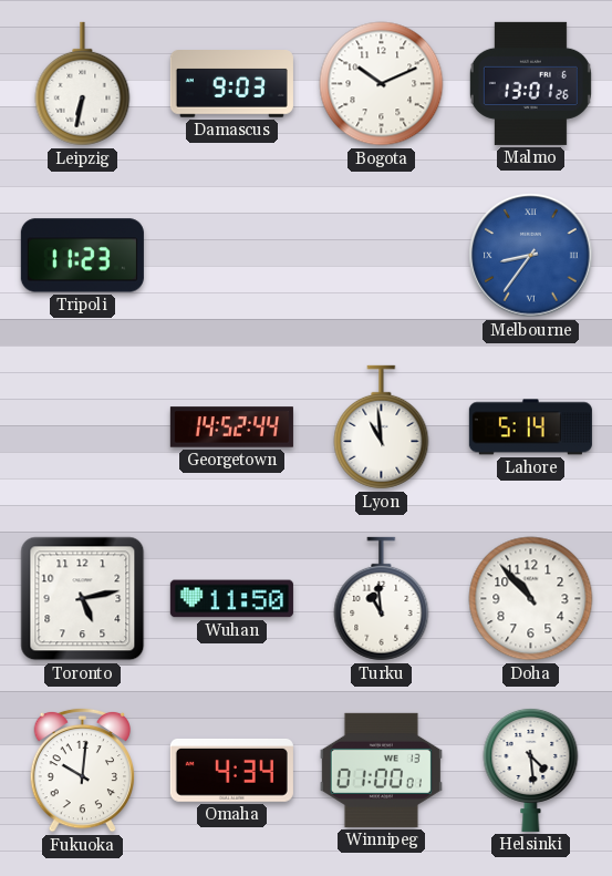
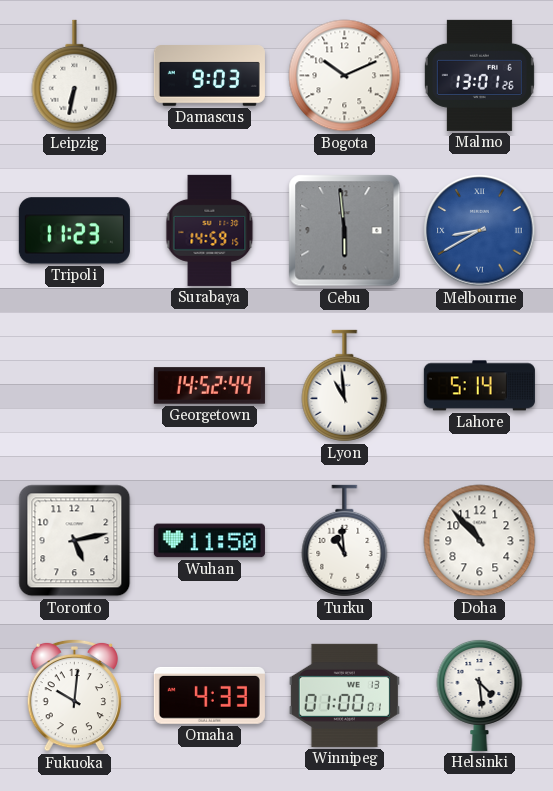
Surabaya: none -> 14:59 (210, 230)
Cebu: none -> 5:59 (345, 231)
Melbourne: 8:36 -> 8:40 (480, 231)
Omaha: 4:34 -> 4:33 (209, 695)
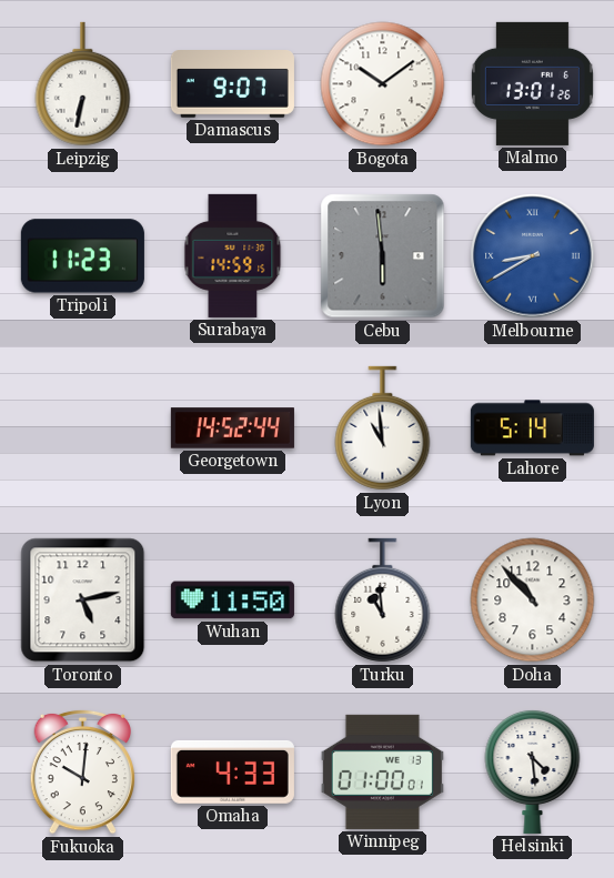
Damascus: 9:03 -> 9:07 (232, 84)
Bogota: 10:11 -> 10:09 (383, 84)
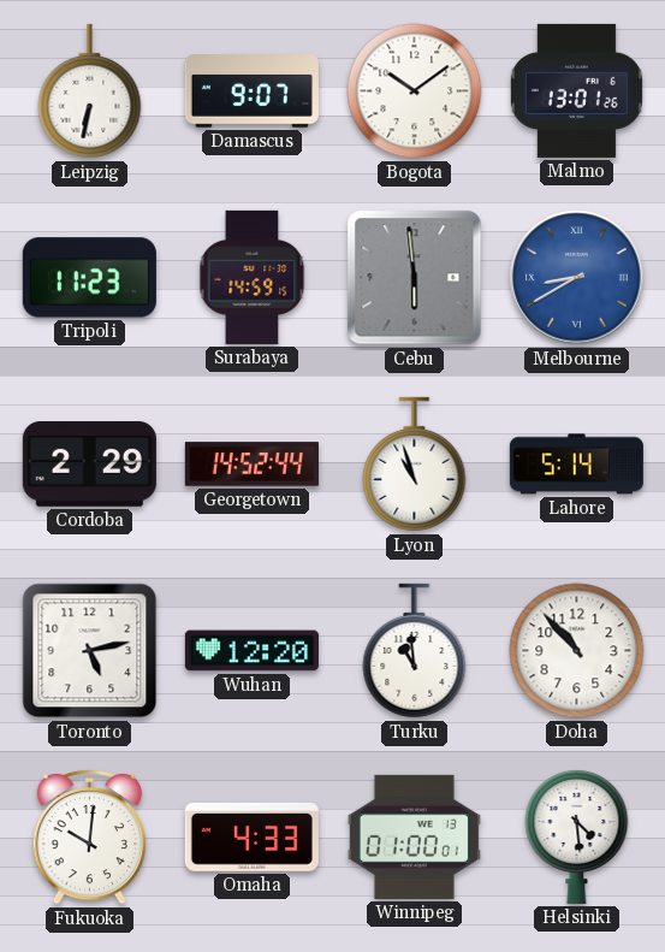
Cordoba: none -> 2:29 (89, 465)
Lyon: 10:59 -> 10:57 (415, 465)
Wuhan: 11:50 -> 12:20 (251, 651)
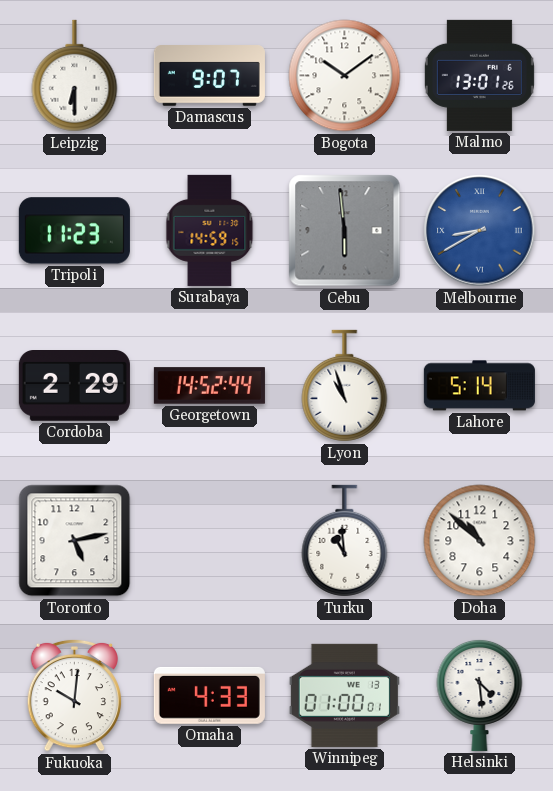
Leipzig: 6:32 -> 6:30 (75, 76)
Wuhan: 12:20 -> none (251, 651)
Doha: 10:53 -> 10:52 (480, 541)
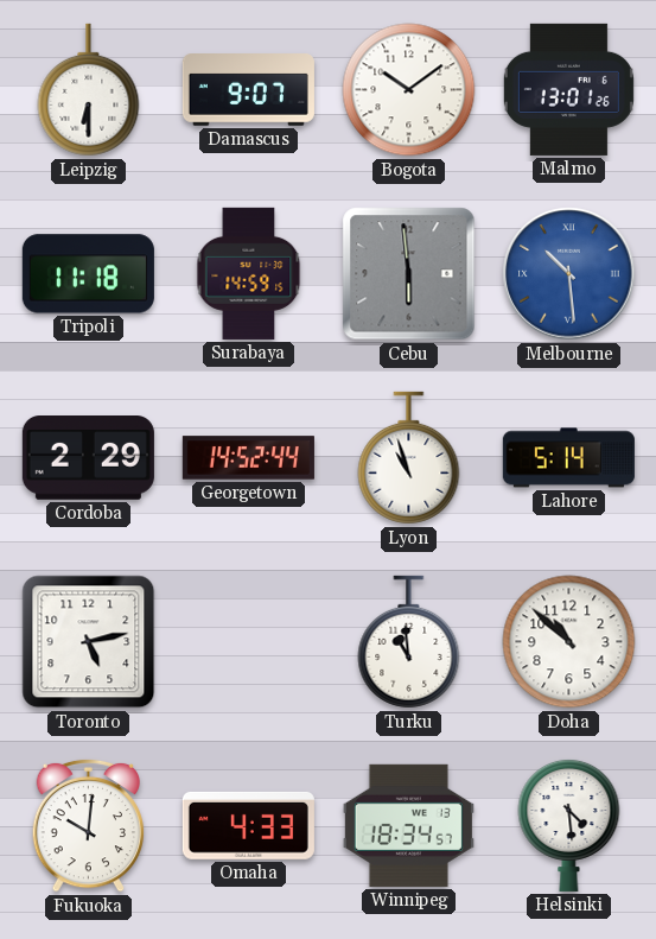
Tripoli: 11:23 -> 11:18 (88, 274)
Melbourne: 8:40 -> 10:29 (569, 274)
Winnipeg: 01:00 -> 18:34 (408, 825)
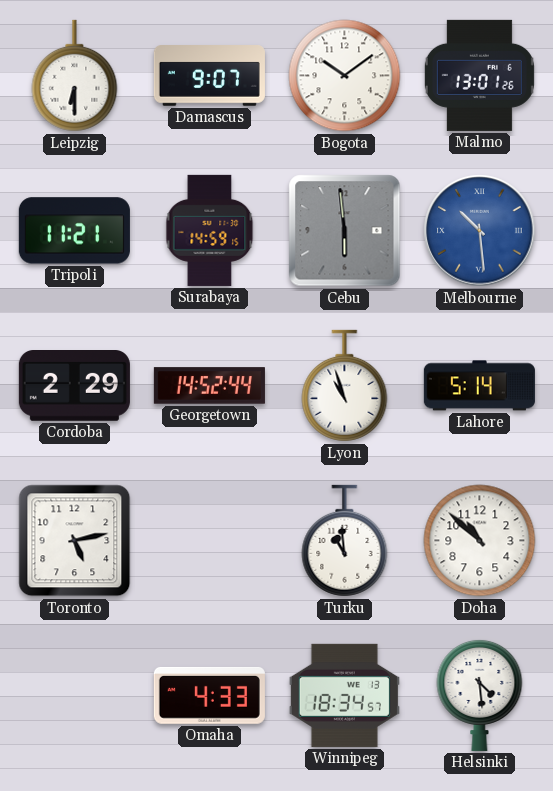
Tripoli: 11:18 -> 11:21 (74, 231)
Fukuoka: 10:01 -> none (89, 825)
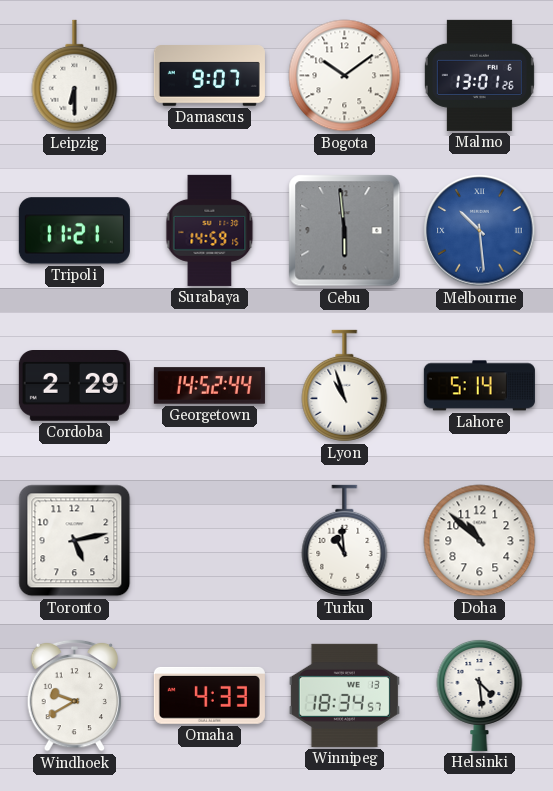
Windhoek: none -> 9:40 (75, 695)
